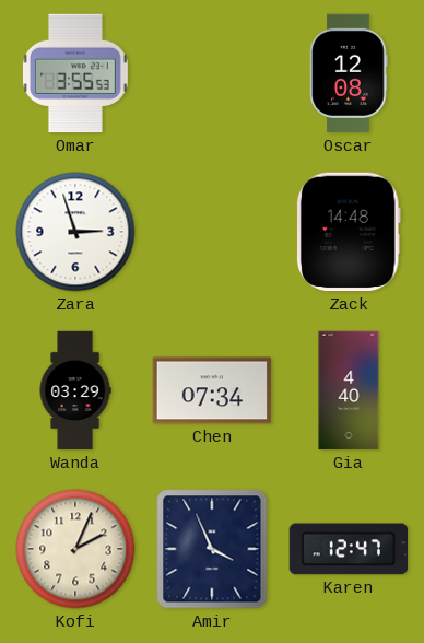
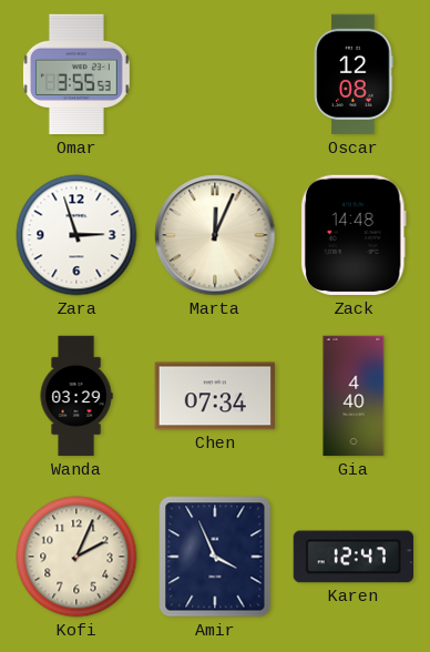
Marta: none -> 12:04 (215, 235)
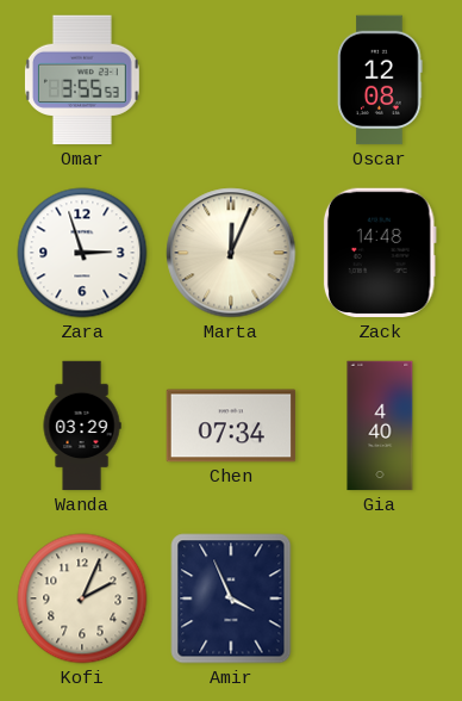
Karen: 12:47 -> none (352, 557)
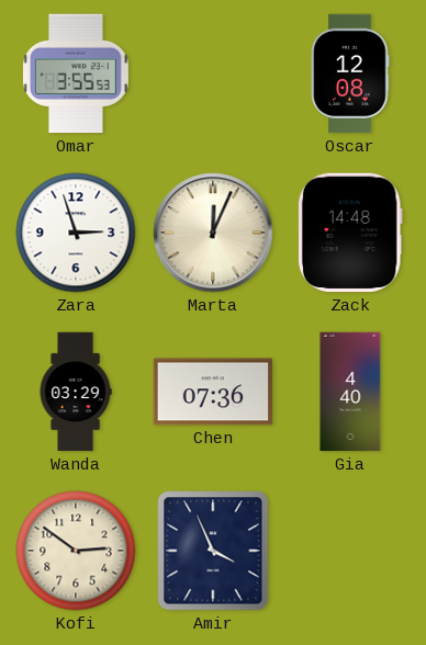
Chen: 07:34 -> 07:36 (213, 392)
Kofi: 2:04 -> 2:51 (76, 551)
